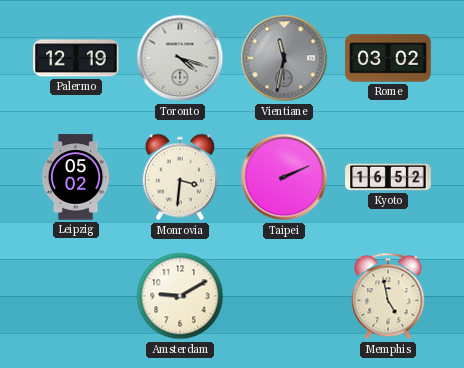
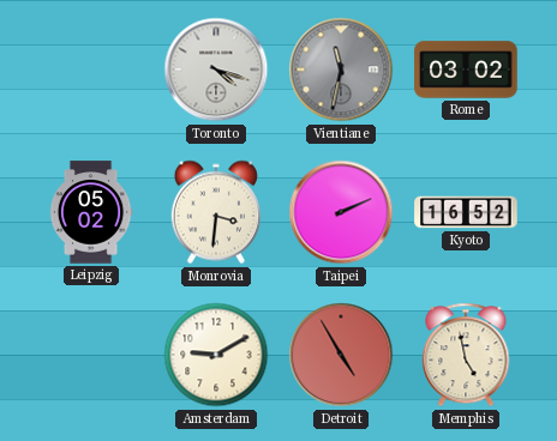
Palermo: 12:19 -> none (76, 58)
Detroit: none -> 4:55 (341, 355)
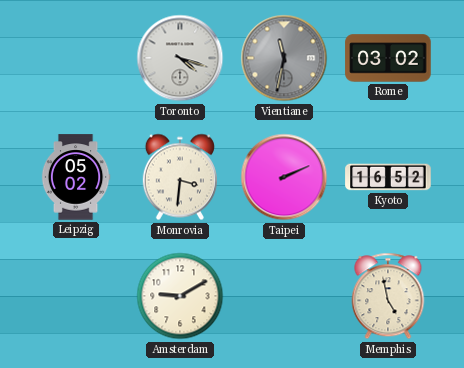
Detroit: 4:55 -> none (341, 355)
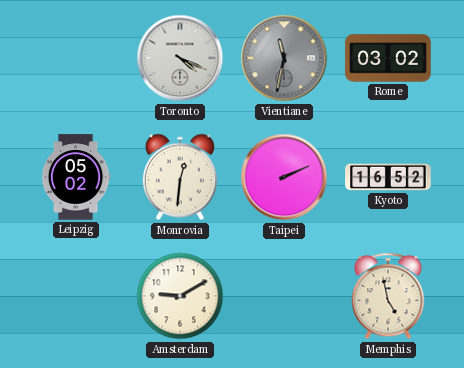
Toronto: 4:18 -> 4:19 (180, 58)
Monrovia: 3:31 -> 12:31 (180, 177)
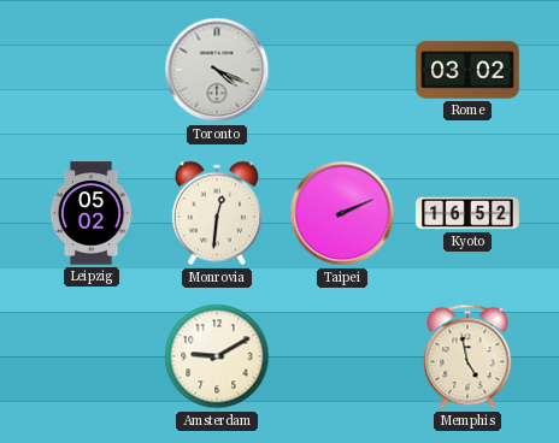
Vientiane: 11:32 -> none (284, 58)
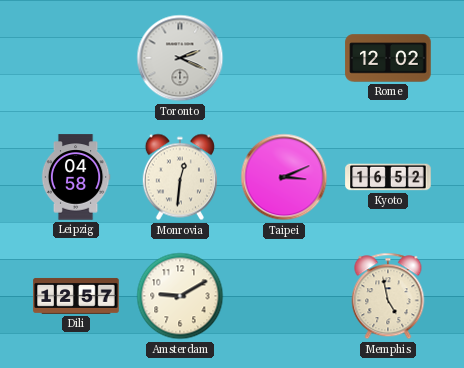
Toronto: 4:19 -> 2:19 (180, 58)
Rome: 03:02 -> 12:02 (388, 58)
Leipzig: 05:02 -> 04:58 (76, 177)
Taipei: 2:11 -> 3:11 (284, 177)
Dili: none -> 12:57 (76, 296)
